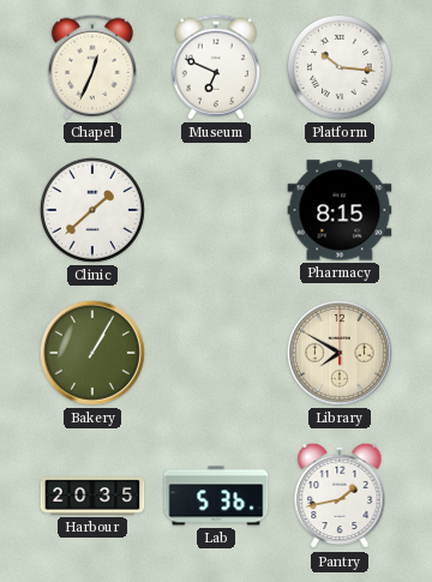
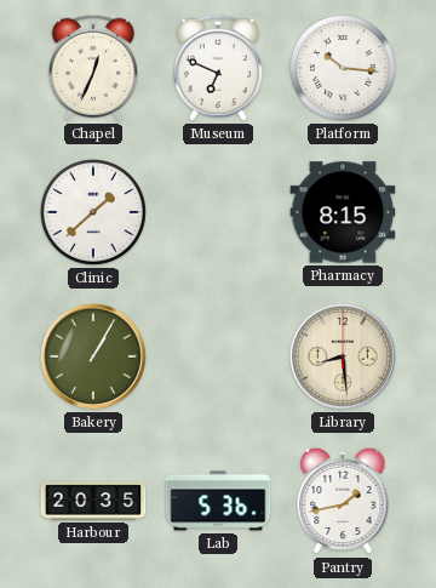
Library: 7:50 -> 8:29 (343, 356)
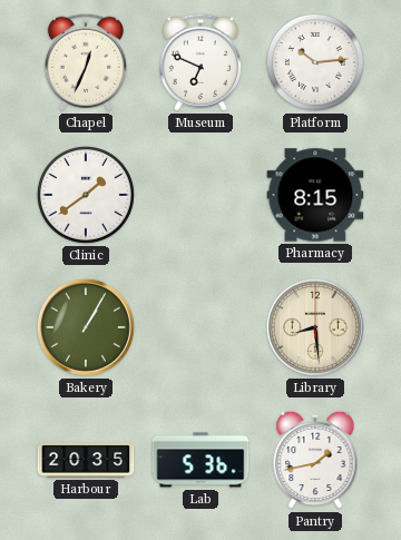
Platform: 10:16 -> 10:14 (315, 62)
Clinic: 1:38 -> 1:39 (86, 195)
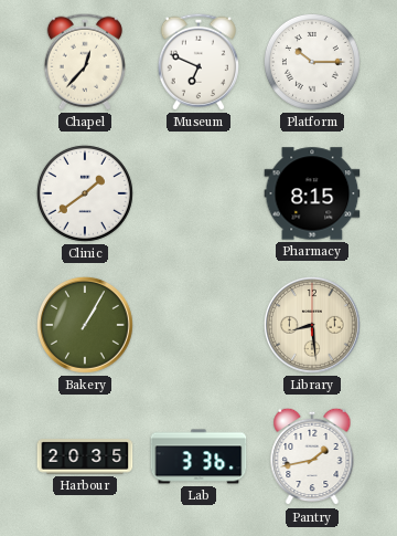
Chapel: 12:34 -> 12:37 (85, 62)
Platform: 10:14 -> 10:15 (312, 62)
Lab: 5:36 -> 3:36 (198, 456)
